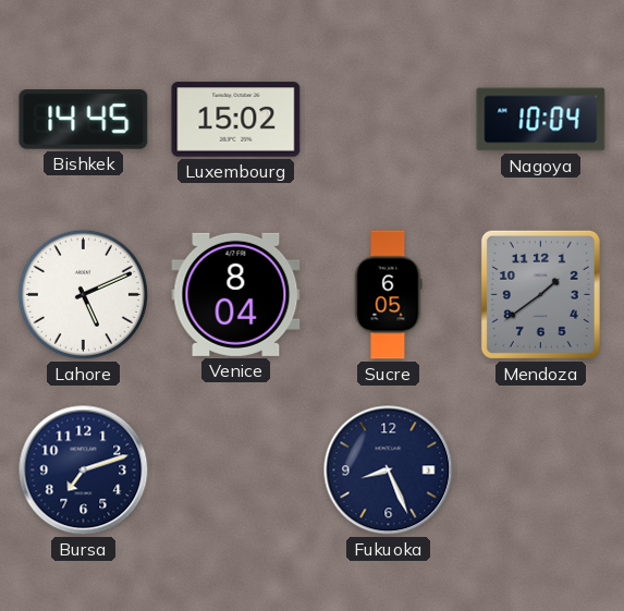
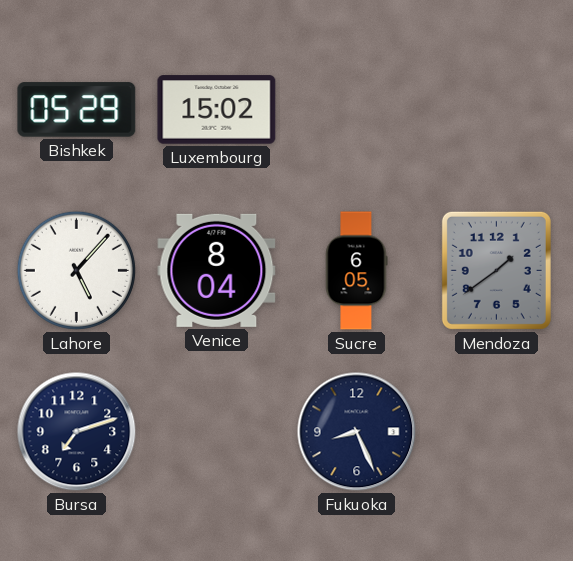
Bishkek: 14:45 -> 05:29 (77, 110)
Nagoya: 10:04 -> none (541, 120)
Lahore: 5:11 -> 5:07 (76, 270)
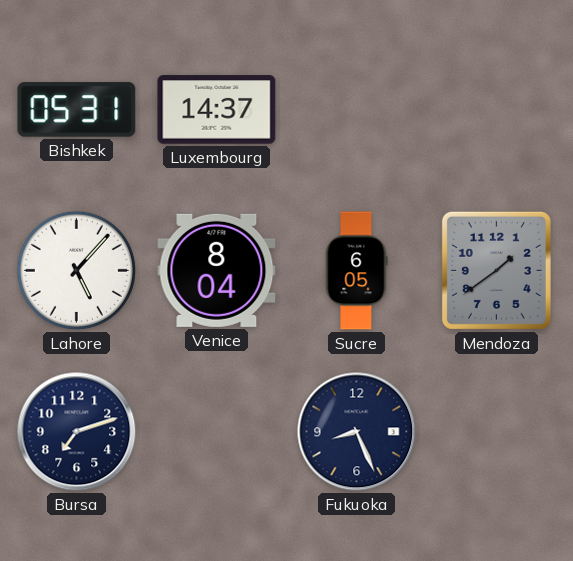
Bishkek: 05:29 -> 05:31 (77, 110)
Luxembourg: 15:02 -> 14:37 (217, 110)
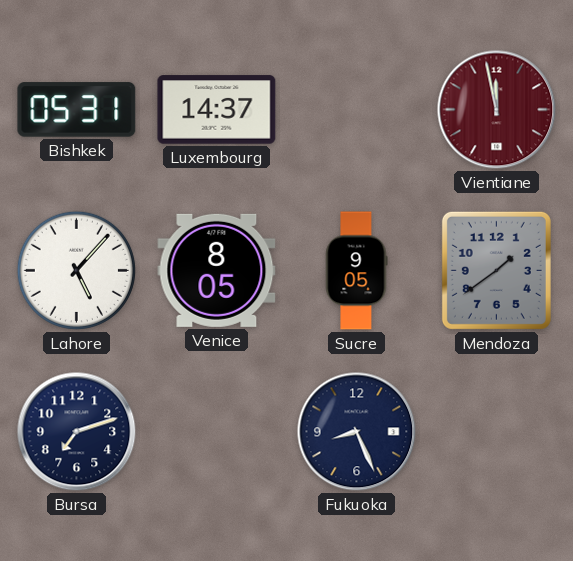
Vientiane: none -> 11:58 (497, 110)
Venice: 8:04 -> 8:05 (217, 270)
Sucre: 6:05 -> 9:05 (356, 271)
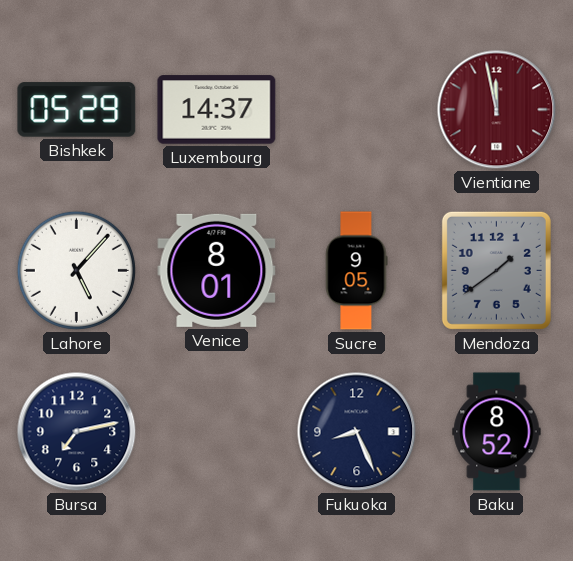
Bishkek: 05:31 -> 05:29 (77, 110)
Venice: 8:05 -> 8:01 (217, 270)
Bursa: 7:12 -> 7:13 (77, 432)
Baku: none -> 8:52 (497, 432)
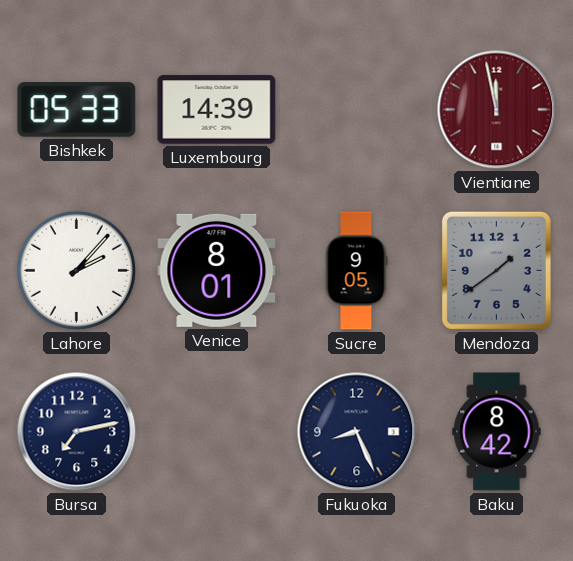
Bishkek: 05:29 -> 05:33 (77, 110)
Luxembourg: 14:37 -> 14:39 (217, 110)
Lahore: 5:07 -> 2:07 (76, 270)
Baku: 8:52 -> 8:42 (497, 432)
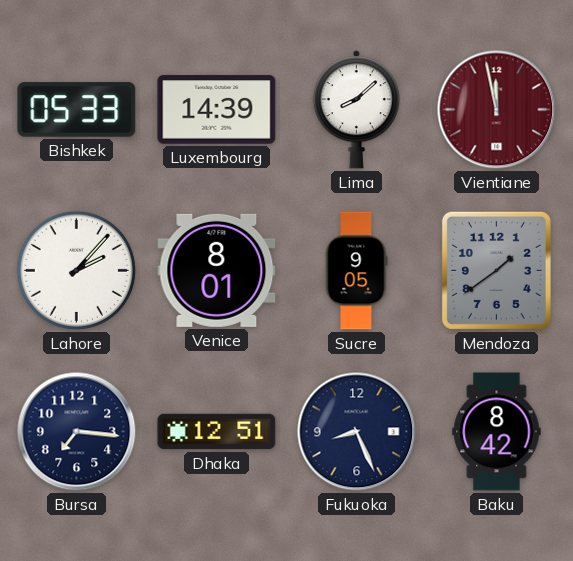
Lima: none -> 8:08 (356, 110)
Bursa: 7:13 -> 7:16 (77, 432)
Dhaka: none -> 12:51 (217, 432)
